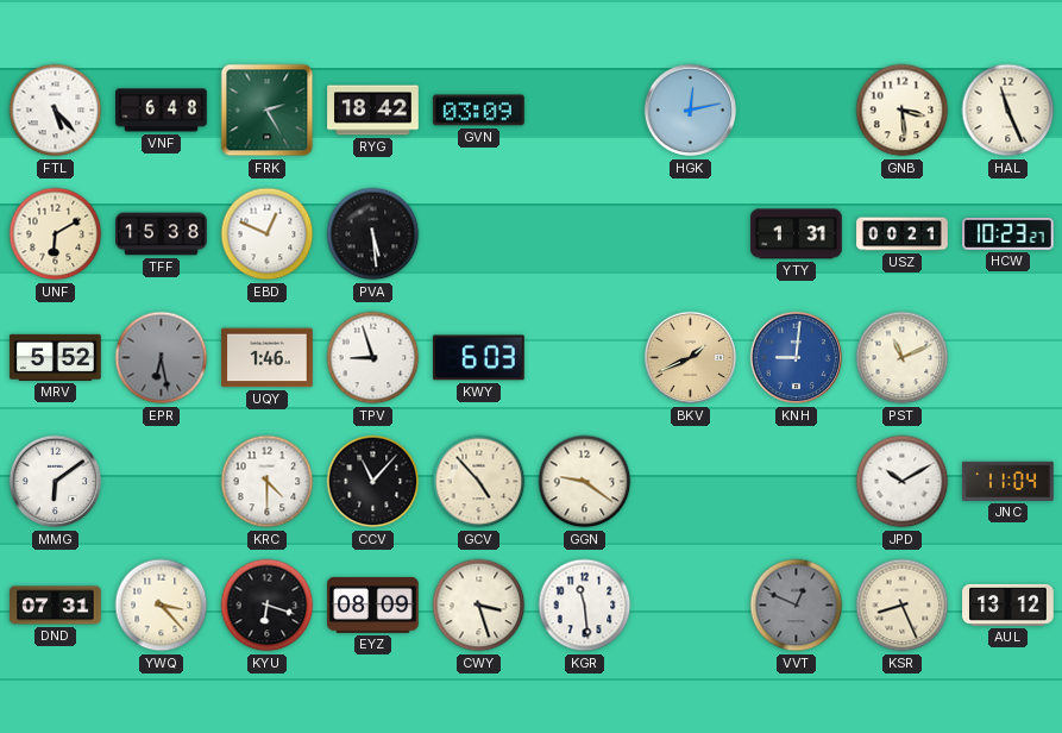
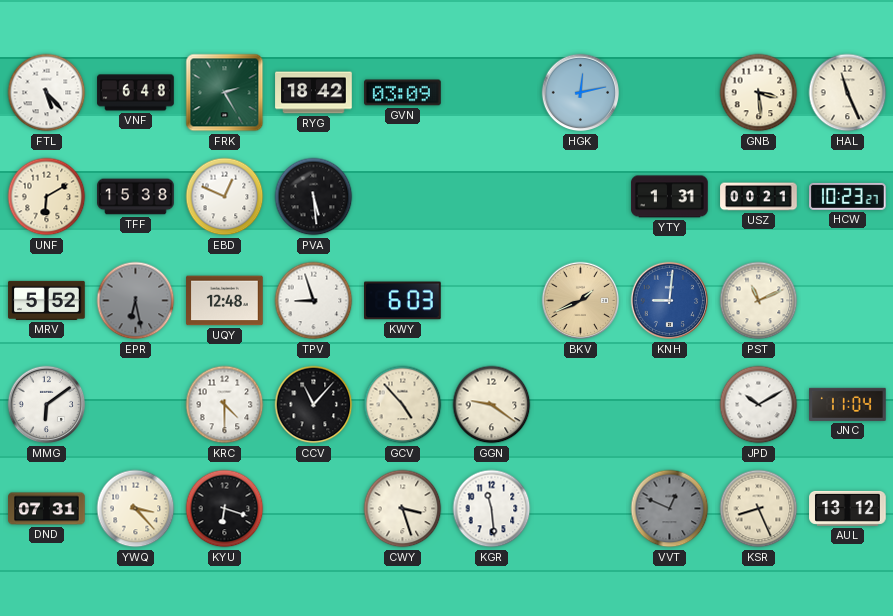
UQY: 1:46 -> 12:48 (225, 301)
EYZ: 08:09 -> none (373, 604)
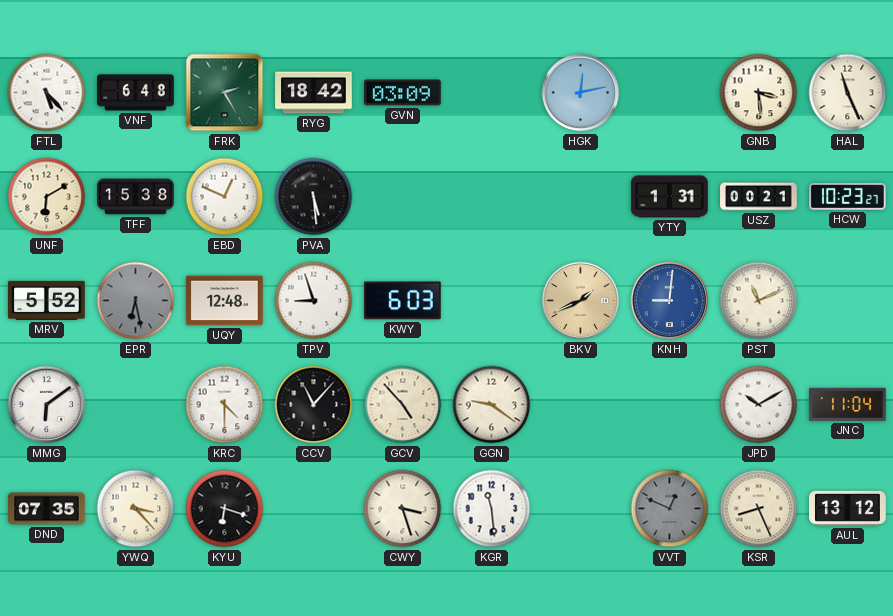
DND: 07:31 -> 07:35 (47, 509)
